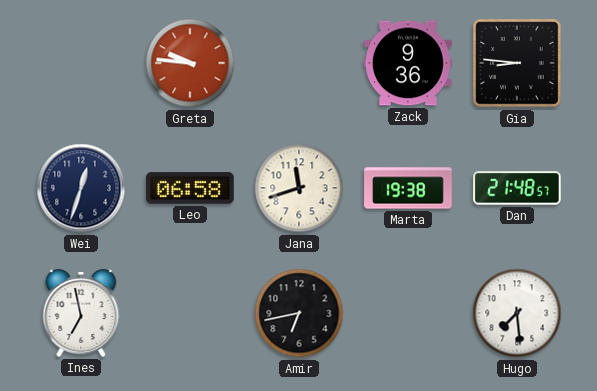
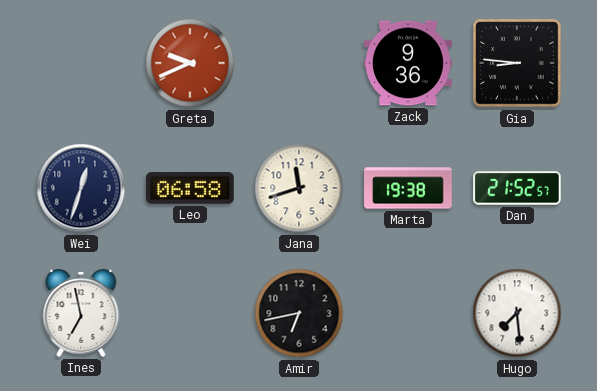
Greta: 9:46 -> 9:41 (190, 63)
Dan: 21:48 -> 21:52 (517, 188)
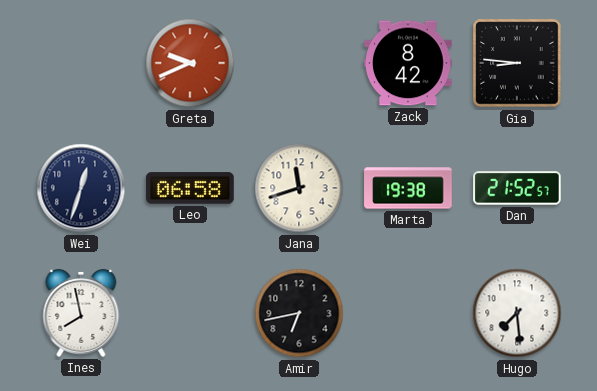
Zack: 9:36 -> 8:42 (408, 63)
Ines: 6:58 -> 7:58 (81, 313)
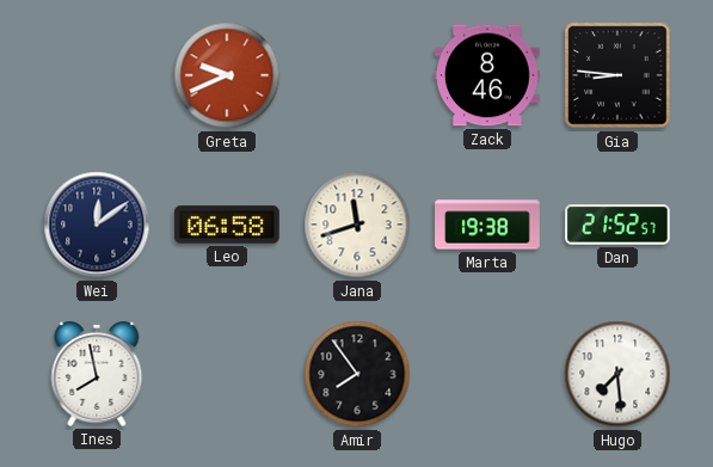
Zack: 8:42 -> 8:46 (487, 75)
Wei: 12:33 -> 12:09 (97, 225)
Amir: 6:43 -> 7:54 (357, 374)
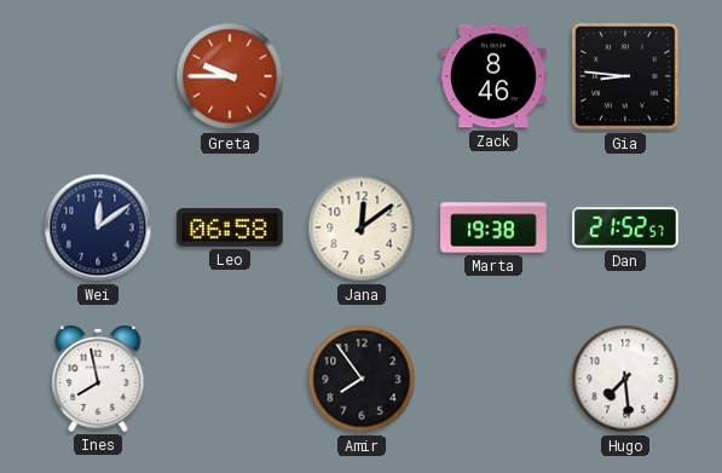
Greta: 9:41 -> 9:45 (230, 76)
Jana: 11:42 -> 12:09 (362, 227)
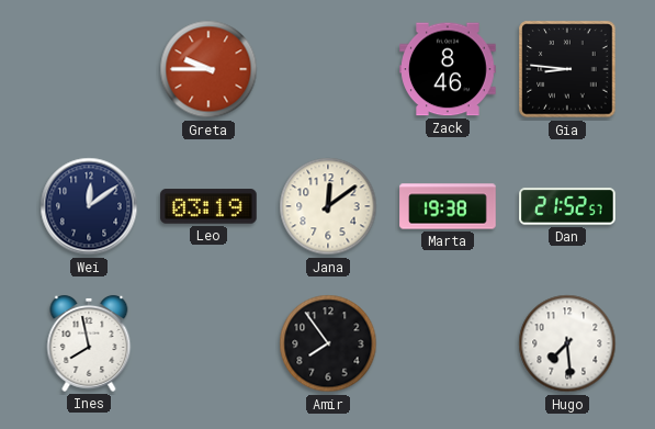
Leo: 06:58 -> 03:19 (208, 206)
